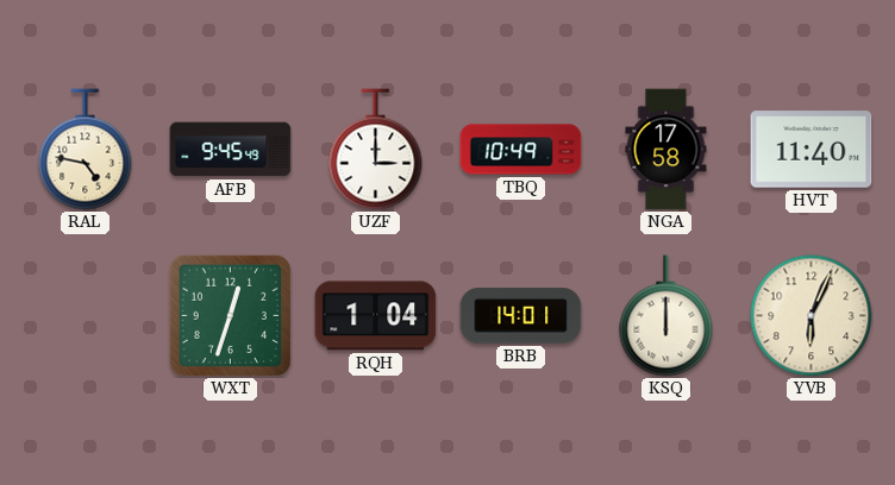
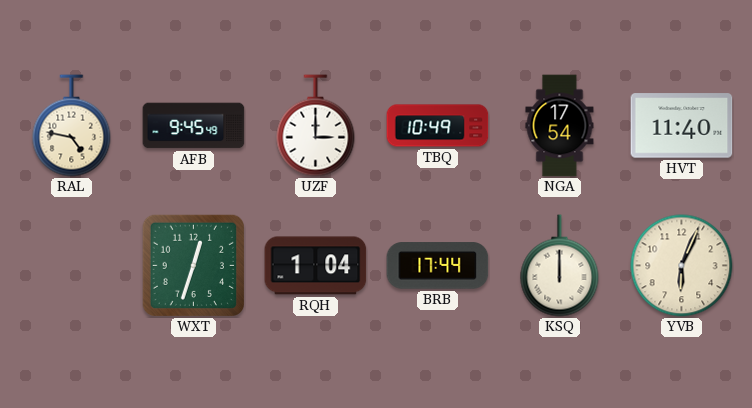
NGA: 17:58 -> 17:54 (560, 126)
BRB: 14:01 -> 17:44 (438, 266)
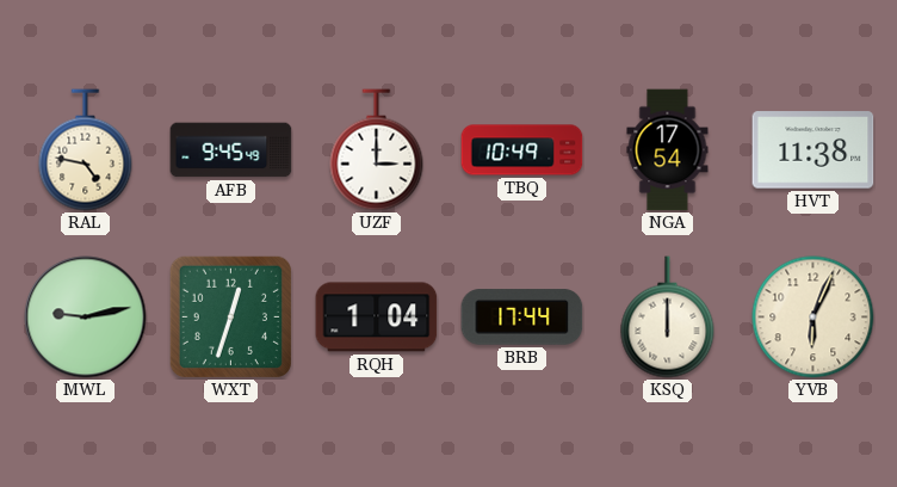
HVT: 11:40 -> 11:38 (814, 150)
MWL: none -> 9:13 (86, 318)
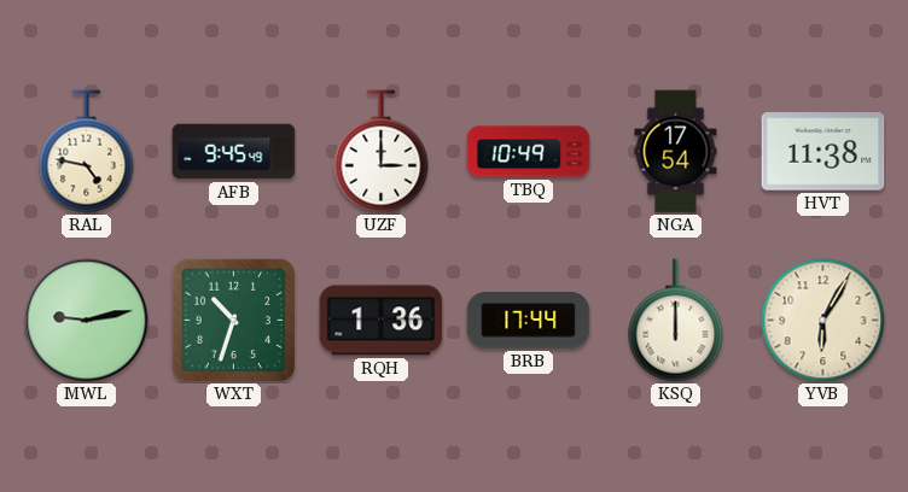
WXT: 12:33 -> 10:33 (233, 320)
RQH: 1:04 -> 1:36 (382, 321)
YVB: 6:04 -> 6:05 (823, 321)
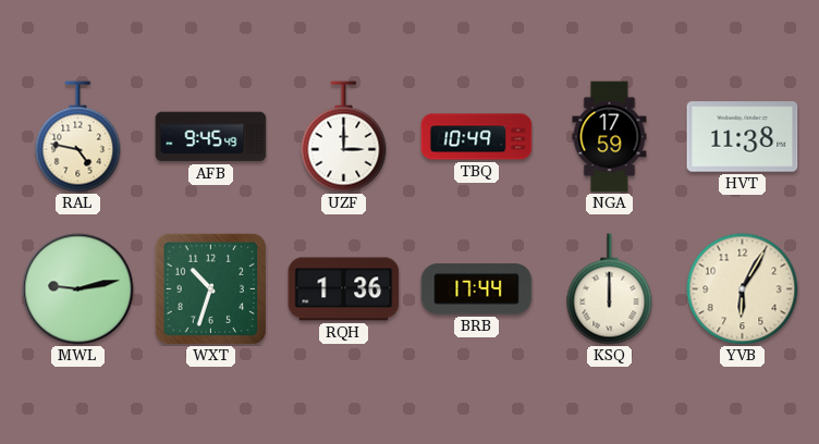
NGA: 17:54 -> 17:59 (610, 137)
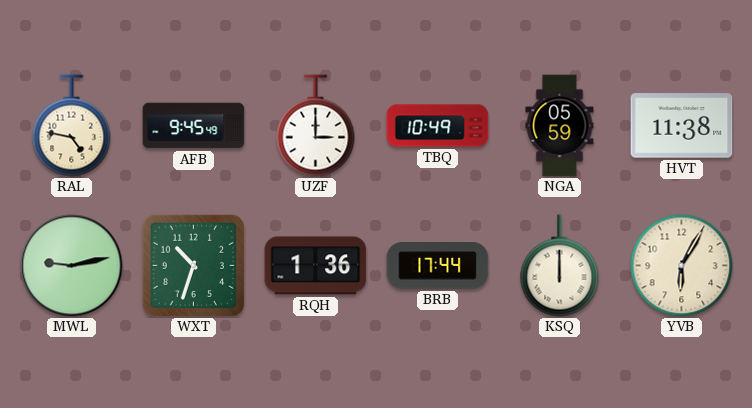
NGA: 17:59 -> 05:59 (560, 126)
